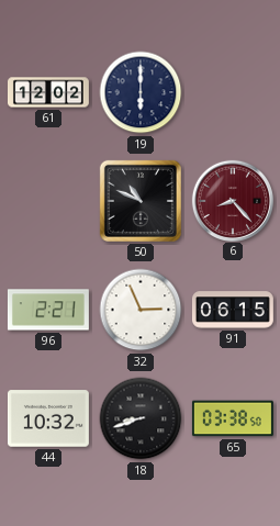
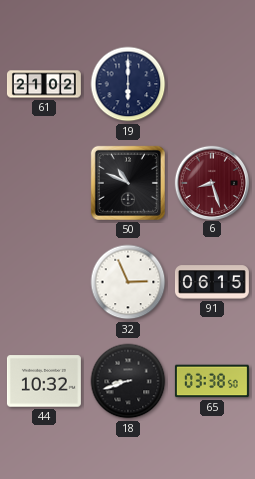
61: 12:02 -> 21:02 (44, 84)
6: 8:23 -> 8:27 (211, 182)
96: 2:21 -> none (48, 310)
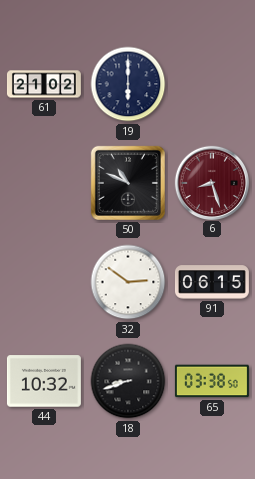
32: 2:56 -> 2:51 (128, 282)
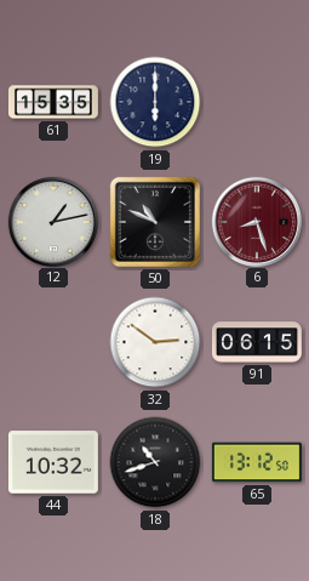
61: 21:02 -> 15:35 (53, 102)
12: none -> 1:13 (52, 221)
18: 8:42 -> 10:42 (155, 462)
65: 03:38 -> 13:12 (257, 462)
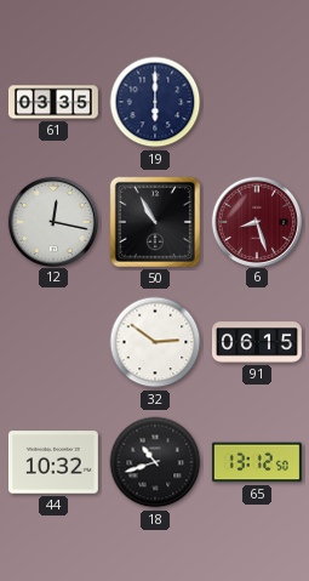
61: 15:35 -> 03:35 (53, 102)
12: 1:13 -> 12:17 (52, 221)
50: 10:49 -> 10:55 (155, 222)
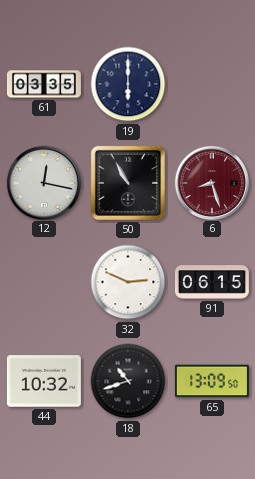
32: 2:51 -> 2:49 (128, 282)
65: 13:12 -> 13:09 (212, 381)
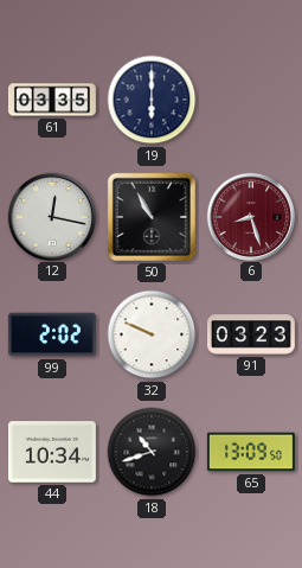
99: none -> 2:02 (52, 334)
32: 2:49 -> 9:49 (152, 334)
91: 06:15 -> 03:23 (251, 334)
44: 10:32 -> 10:34 (52, 452)
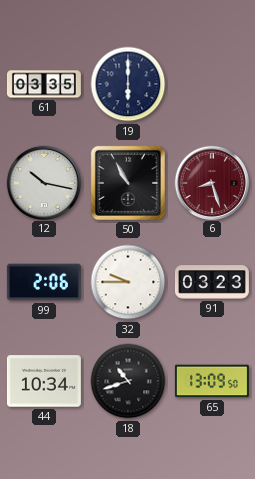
12: 12:17 -> 10:17 (43, 182)
99: 2:02 -> 2:06 (44, 282)
32: 9:49 -> 9:45 (128, 282)
